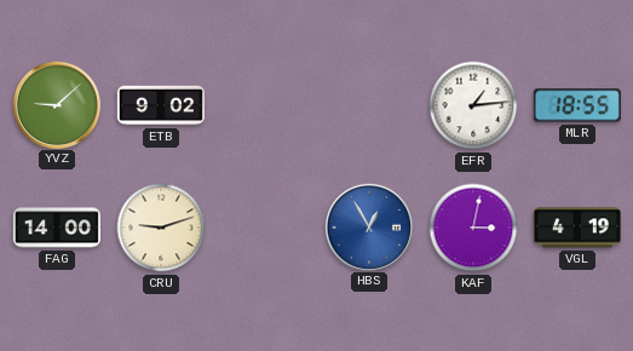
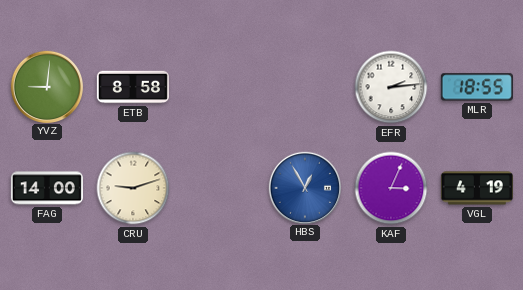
YVZ: 9:08 -> 9:01 (46, 86)
ETB: 9:02 -> 8:58 (133, 87)
EFR: 1:14 -> 2:14 (391, 87)
KAF: 3:02 -> 3:04 (391, 188)
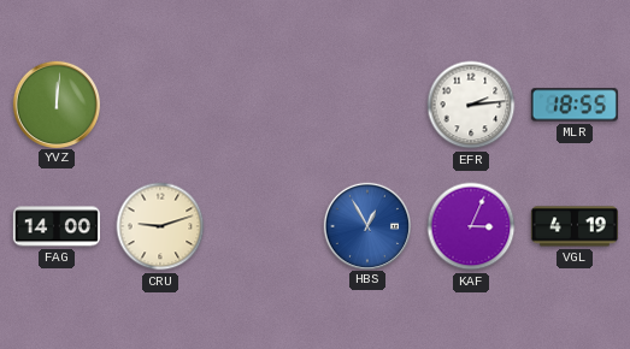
YVZ: 9:01 -> 12:01 (55, 103)
ETB: 8:58 -> none (133, 87)
